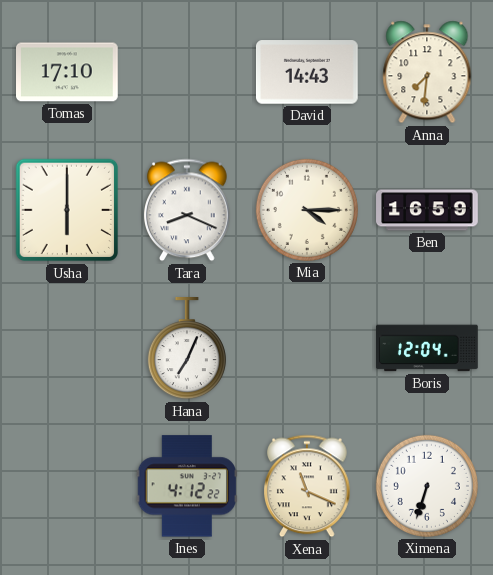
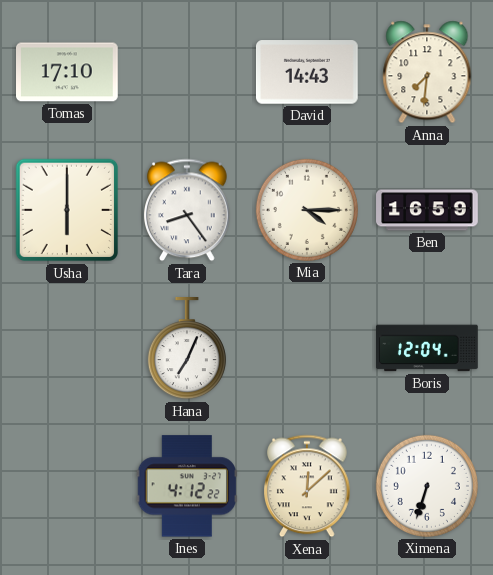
Tara: 8:19 -> 8:24 (188, 210)
Xena: 11:19 -> 12:08 (308, 486)
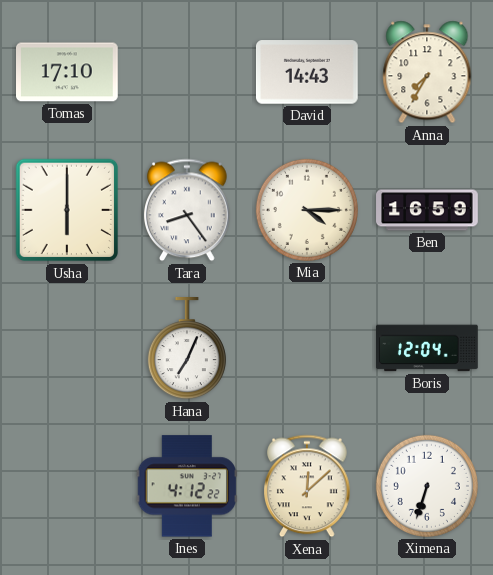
Anna: 7:31 -> 7:35 (427, 72)
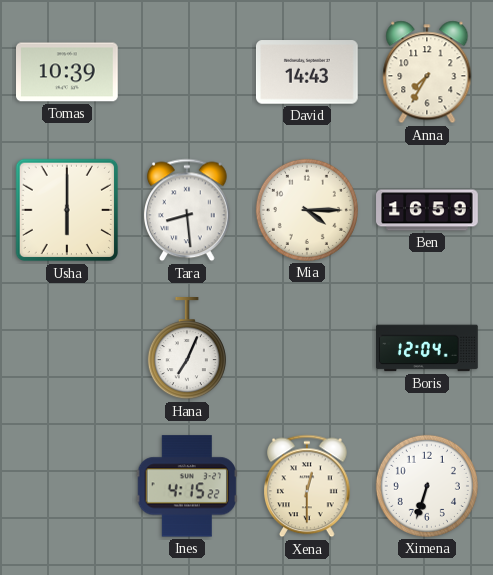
Tomas: 17:10 -> 10:39 (68, 72)
Tara: 8:24 -> 8:29 (188, 210)
Ines: 4:12 -> 4:15 (187, 486)
Xena: 12:08 -> 12:30 (308, 486)
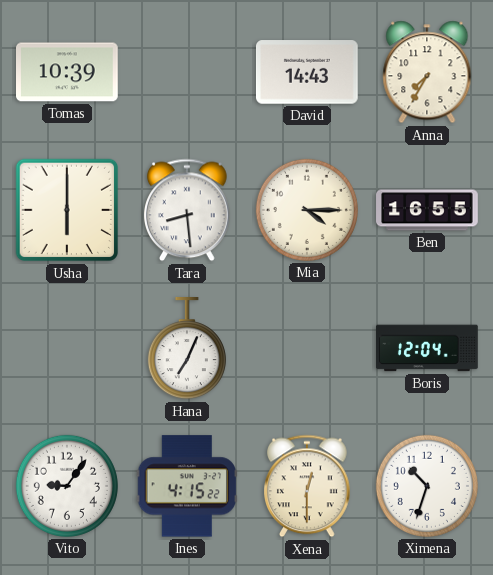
Ben: 16:59 -> 16:55 (427, 210)
Vito: none -> 9:06 (67, 486)
Ximena: 6:33 -> 10:33 (427, 486)
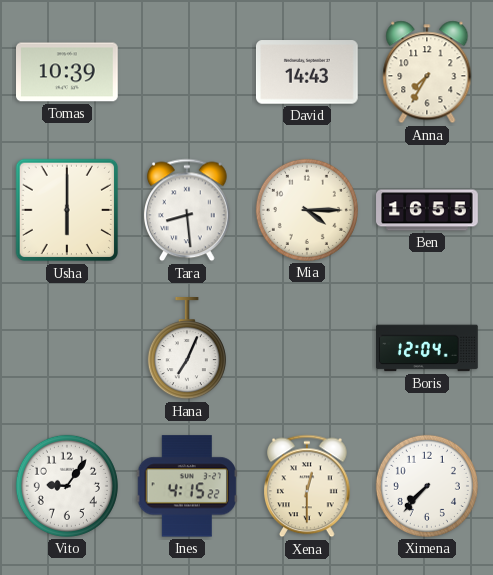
Ximena: 10:33 -> 7:37 (427, 486)
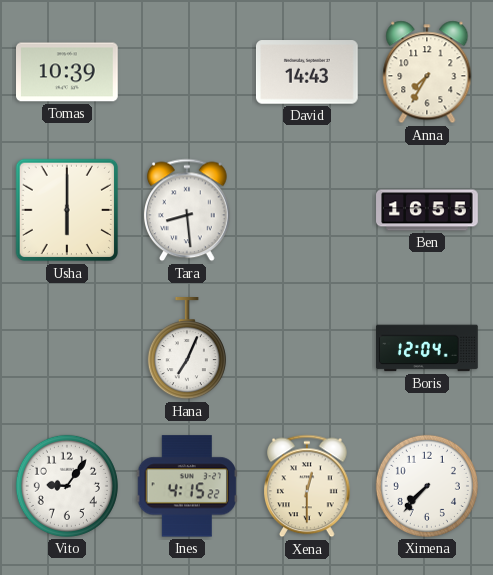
Mia: 4:15 -> none (307, 210)
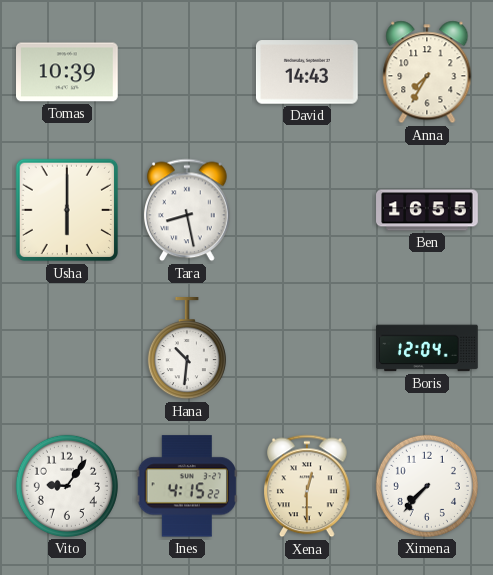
Tara: 8:29 -> 8:28 (188, 210)
Hana: 7:04 -> 10:31 (187, 349)
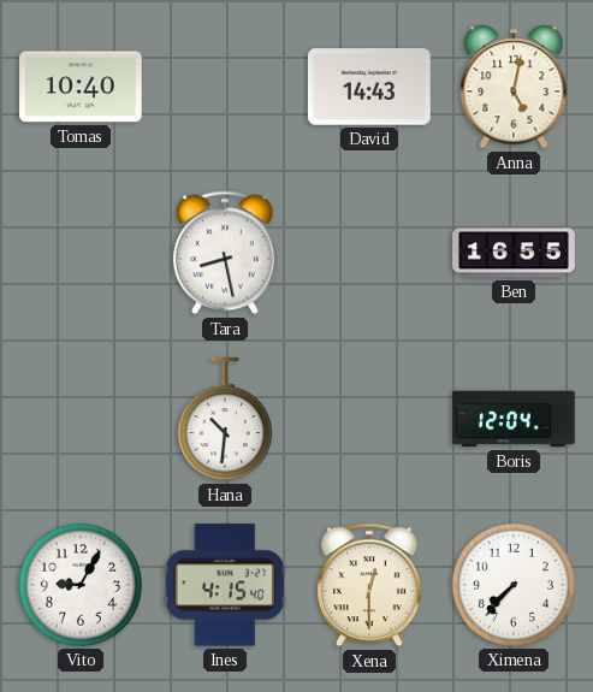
Tomas: 10:39 -> 10:40 (82, 87)
Anna: 7:35 -> 5:02 (514, 87)
Usha: 6:00 -> none (67, 210)
Vito: 9:06 -> 9:05 (81, 585)
Ines: 4:15:22 -> 4:15:40 (225, 585)
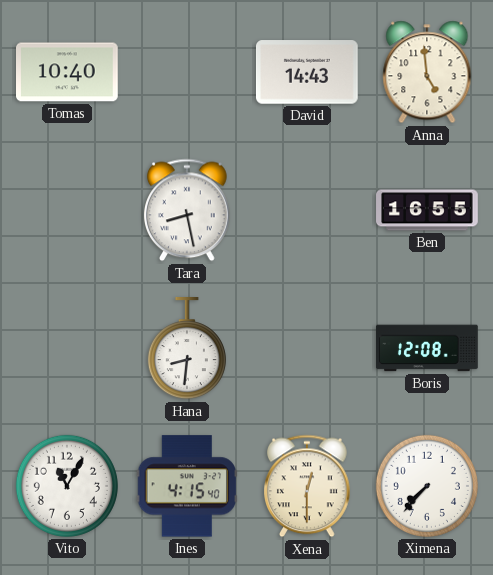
Anna: 5:02 -> 4:59 (427, 72)
Hana: 10:31 -> 8:31 (187, 349)
Boris: 12:04 -> 12:08 (427, 348)
Vito: 9:05 -> 11:05 (67, 486)
